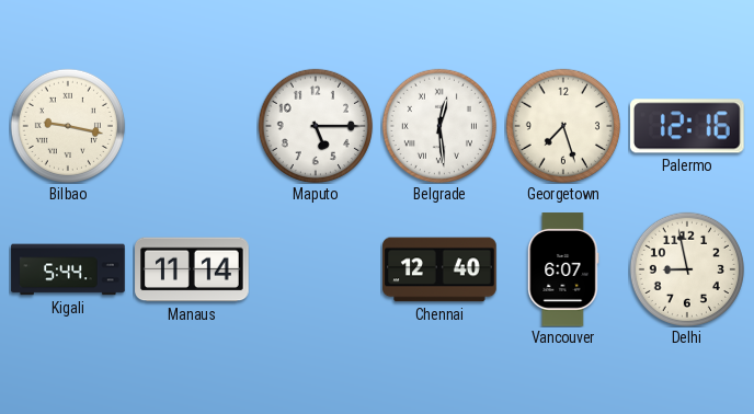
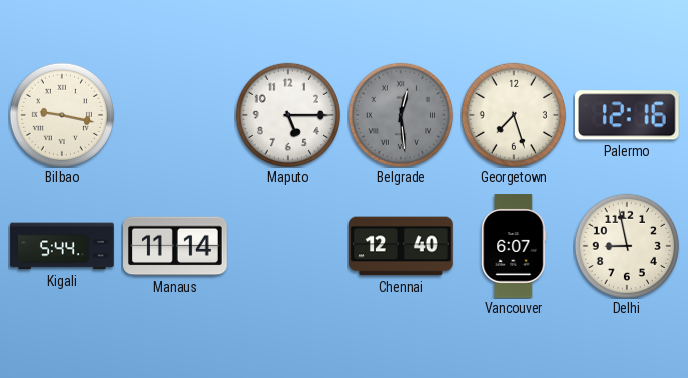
Belgrade dial: white -> grey (401, 115)
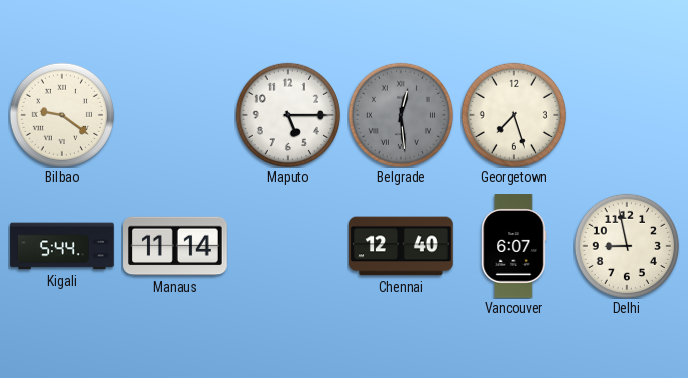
Bilbao: 9:17 -> 9:21 (62, 115)
Palermo: 12:16 -> none (627, 115)
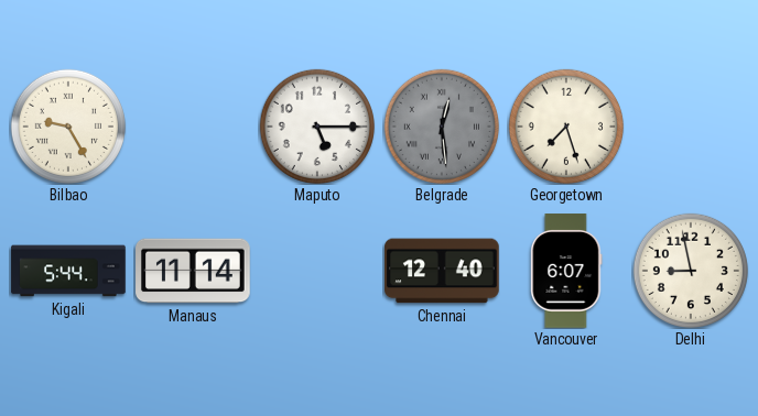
Bilbao: 9:21 -> 9:25 (68, 127)
